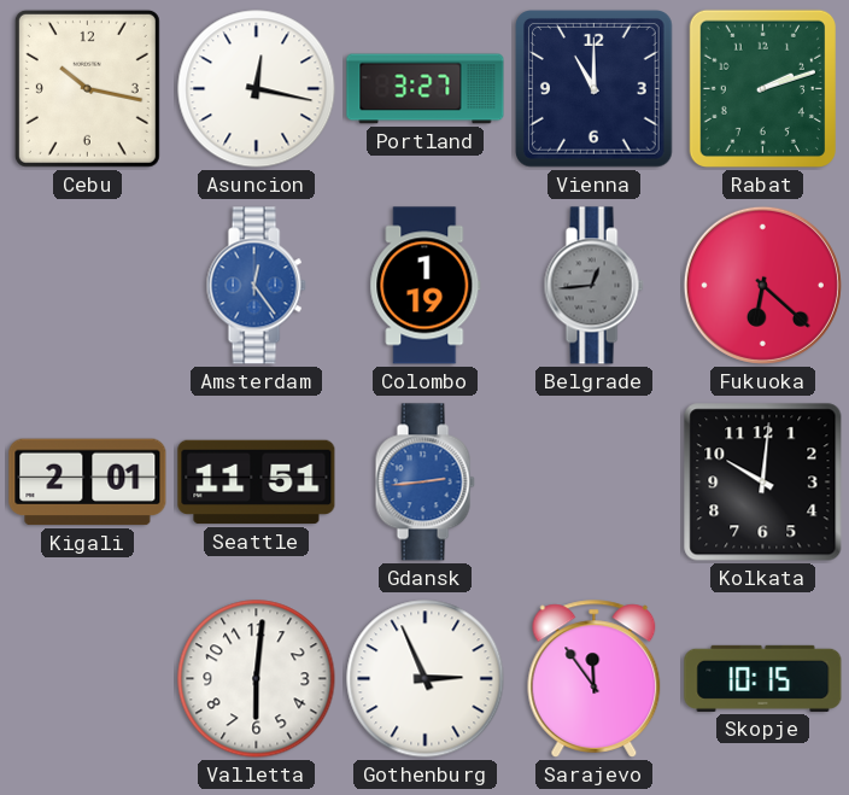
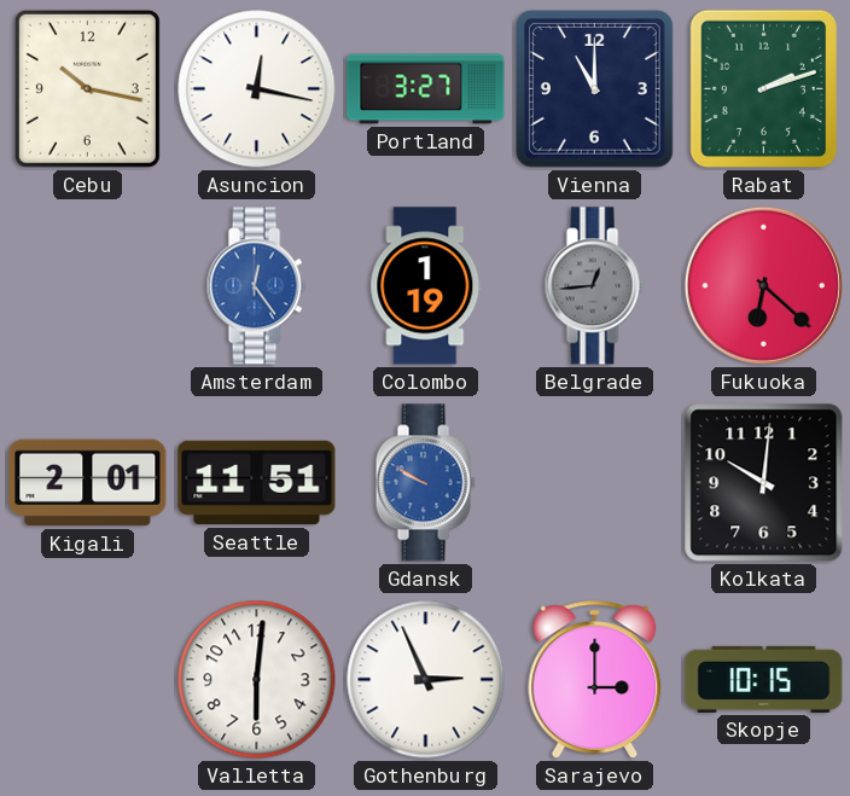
Gdansk: 2:44 -> 9:50 (425, 483)
Sarajevo: 11:54 -> 3:00 (595, 680)
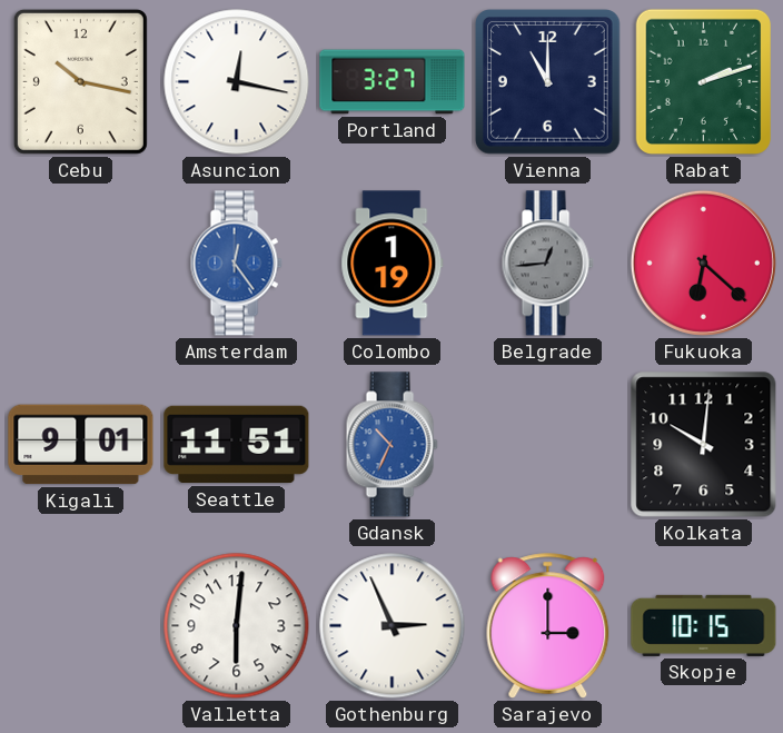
Kigali: 2:01 -> 9:01 (81, 445)
Gdansk: 9:50 -> 10:34 (391, 445)
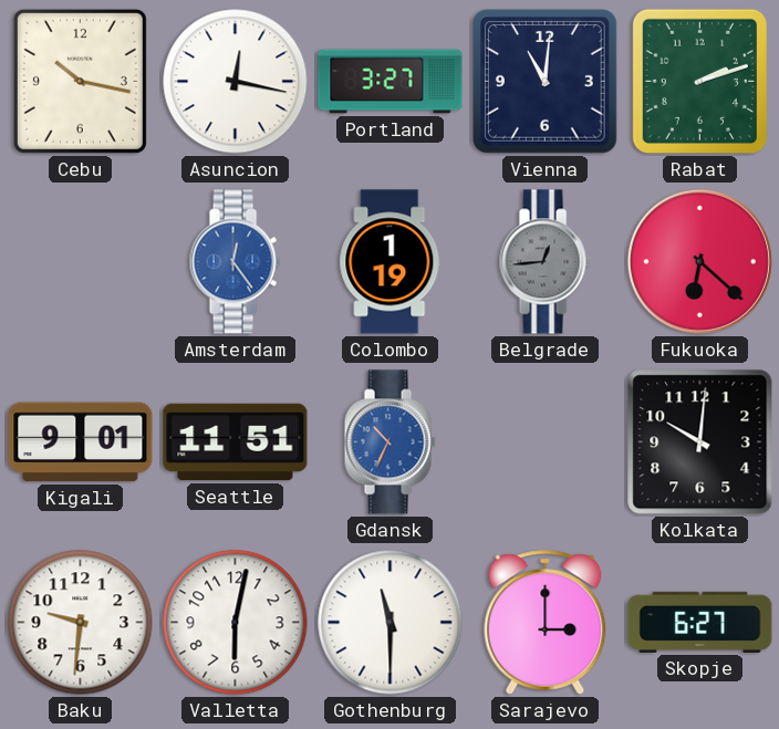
Vienna: 11:00 -> 11:01 (546, 82)
Baku: none -> 9:31 (81, 623)
Valletta: 6:01 -> 6:02 (236, 623)
Gothenburg: 2:56 -> 11:30 (391, 623)
Skopje: 10:15 -> 6:27 (700, 622)
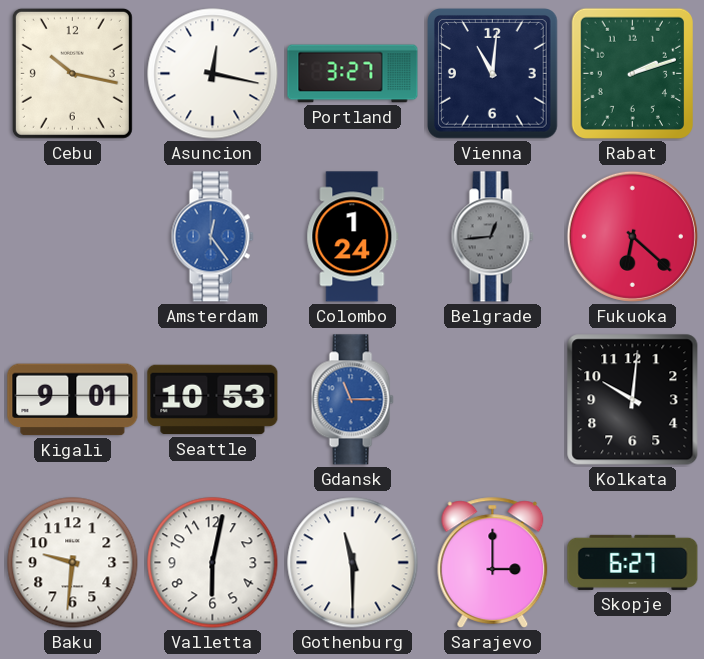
Colombo: 1:19 -> 1:24 (353, 237)
Seattle: 11:51 -> 10:53 (213, 400)
Gdansk: 10:34 -> 11:15 (352, 400)
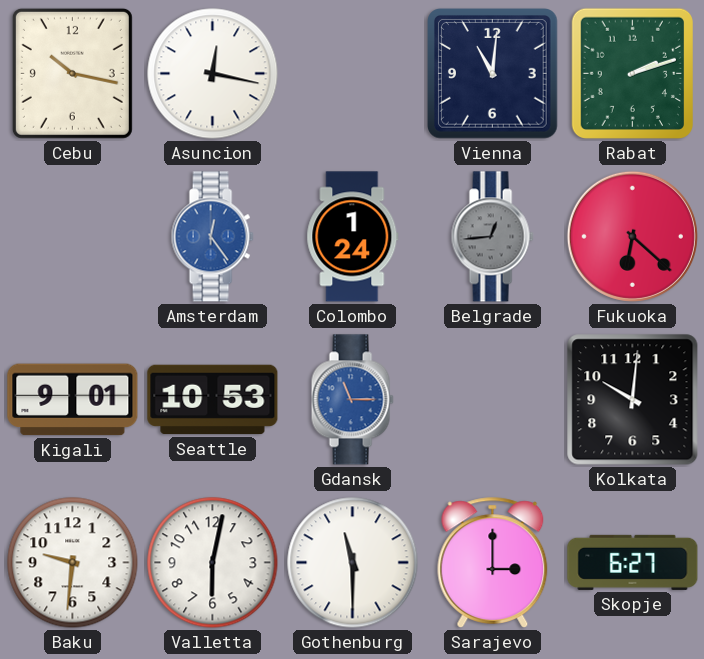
Portland: 3:27 -> none (353, 74)
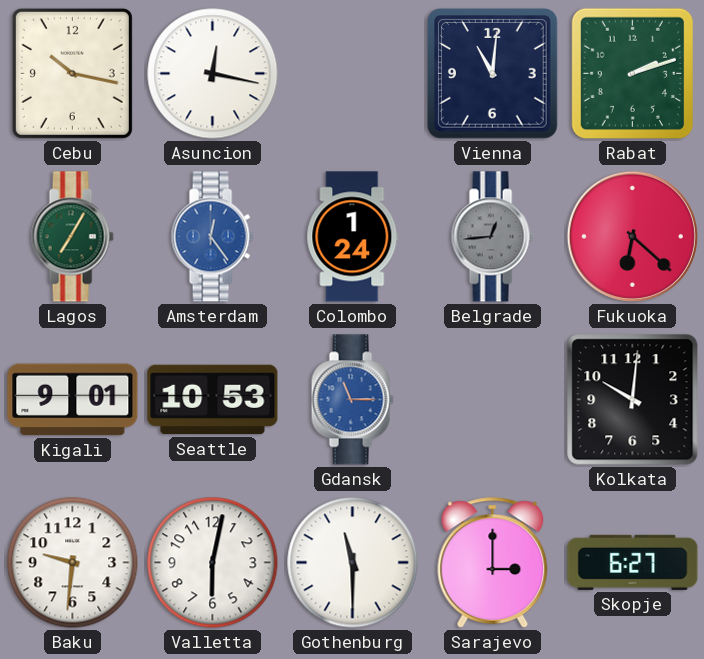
Lagos: none -> 7:05 (72, 237)
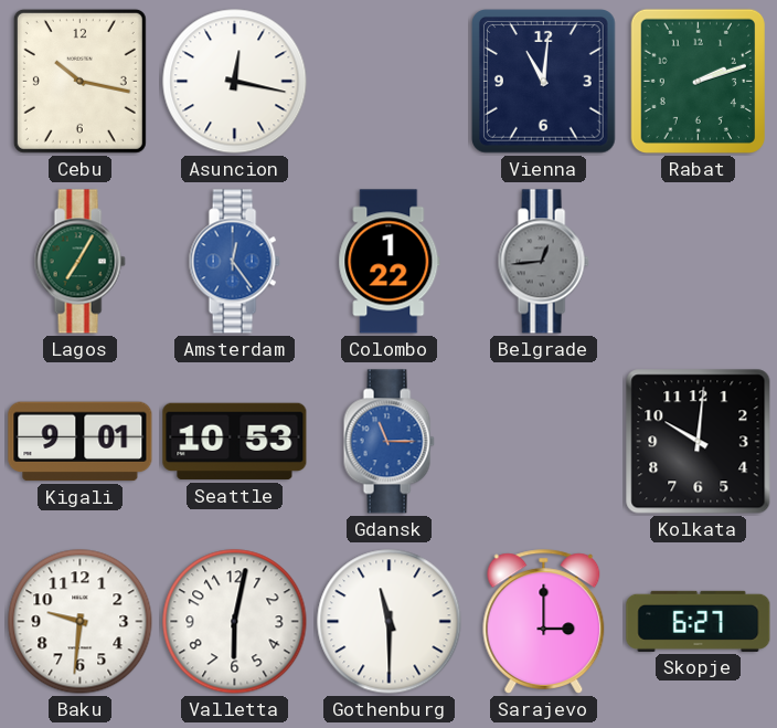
Colombo: 1:24 -> 1:22 (390, 262)
Fukuoka: 6:22 -> none (632, 236)
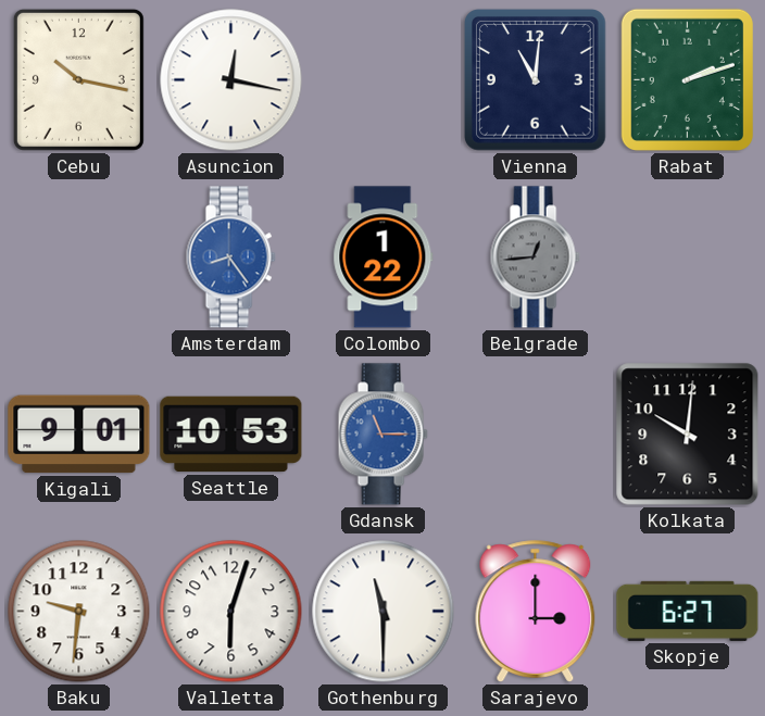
Lagos: 7:05 -> none (79, 262)
Amsterdam: 12:24 -> 8:24 (230, 257)
Valletta: 6:02 -> 6:03 (231, 612)
